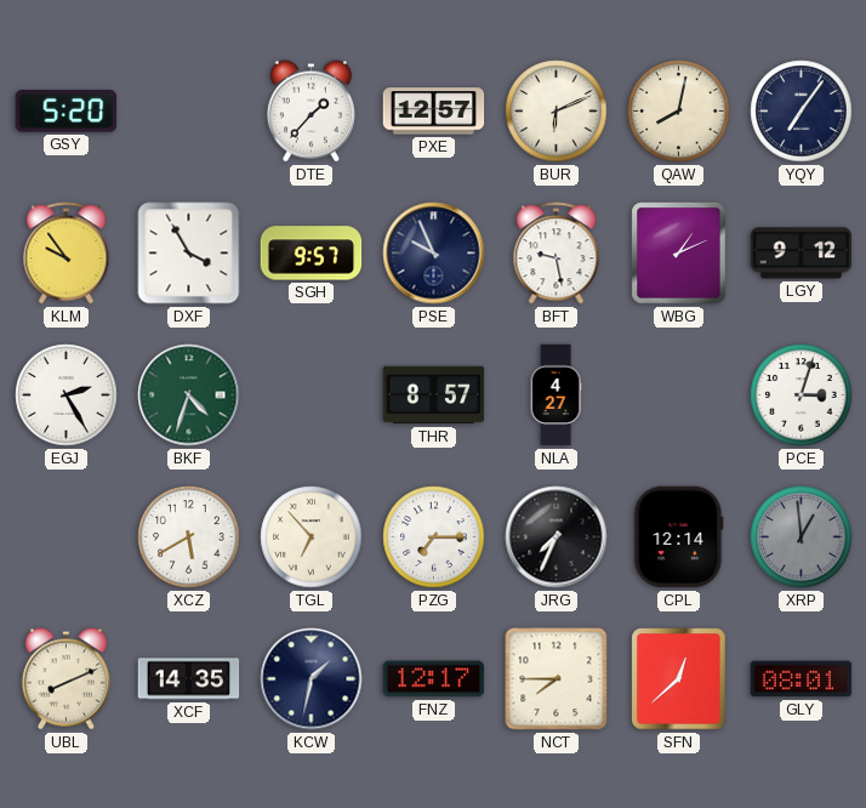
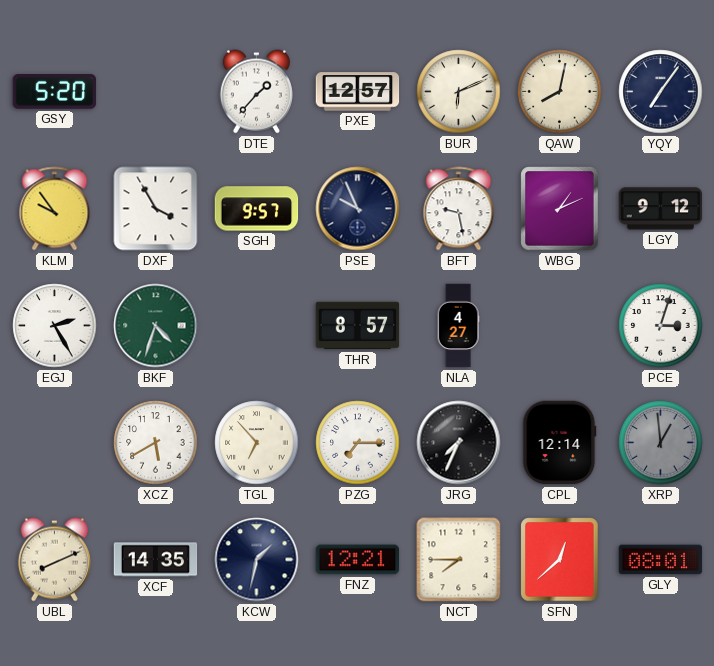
FNZ: 12:17 -> 12:21 (358, 560)
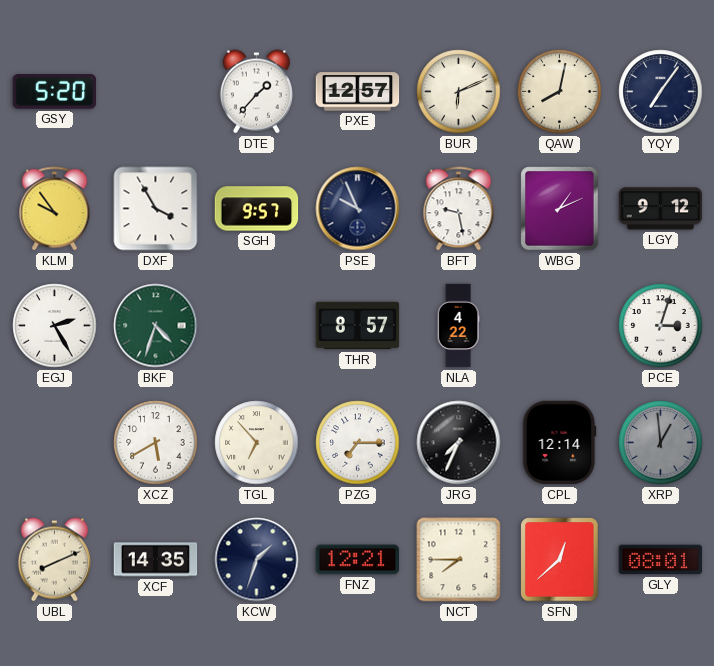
NLA: 4:27 -> 4:22 (458, 326)
KCW: 1:32 -> 1:33 (257, 560)
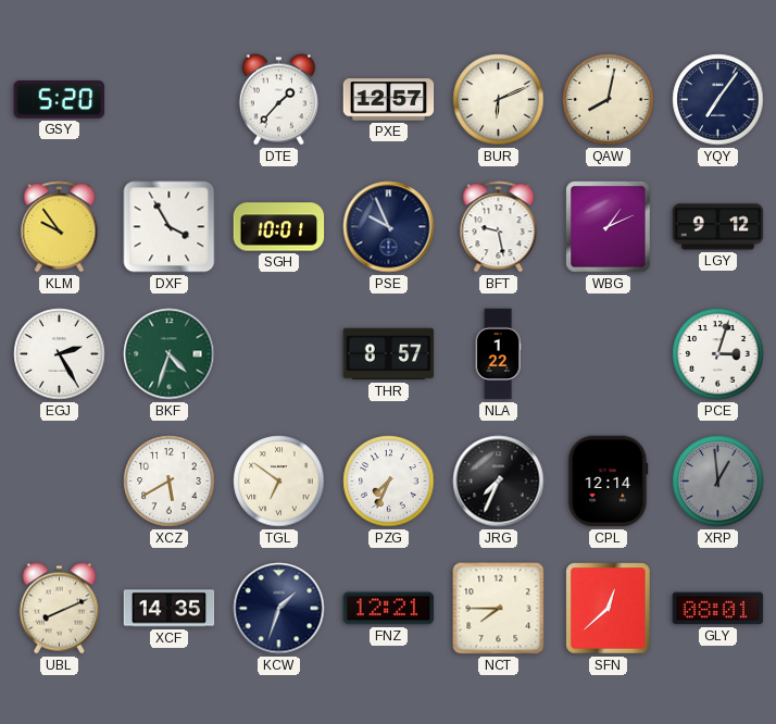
SGH: 9:57 -> 10:01 (279, 227)
NLA: 4:22 -> 1:22 (498, 354)
TGL: 6:53 -> 6:51 (279, 482)
PZG: 7:15 -> 7:34 (389, 482)
